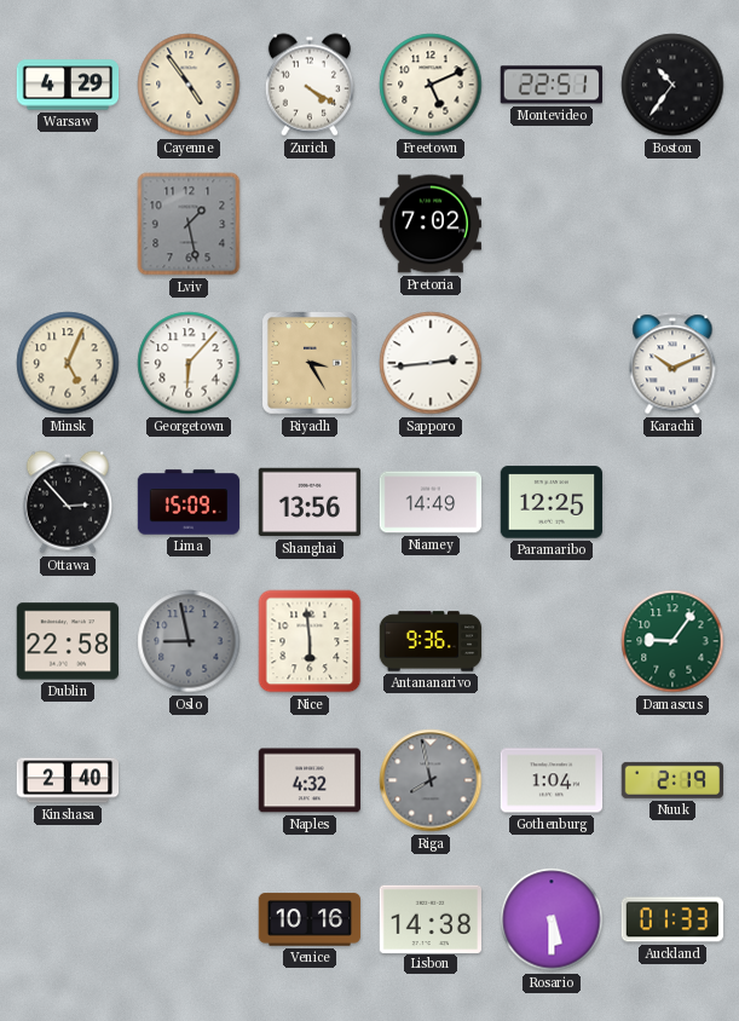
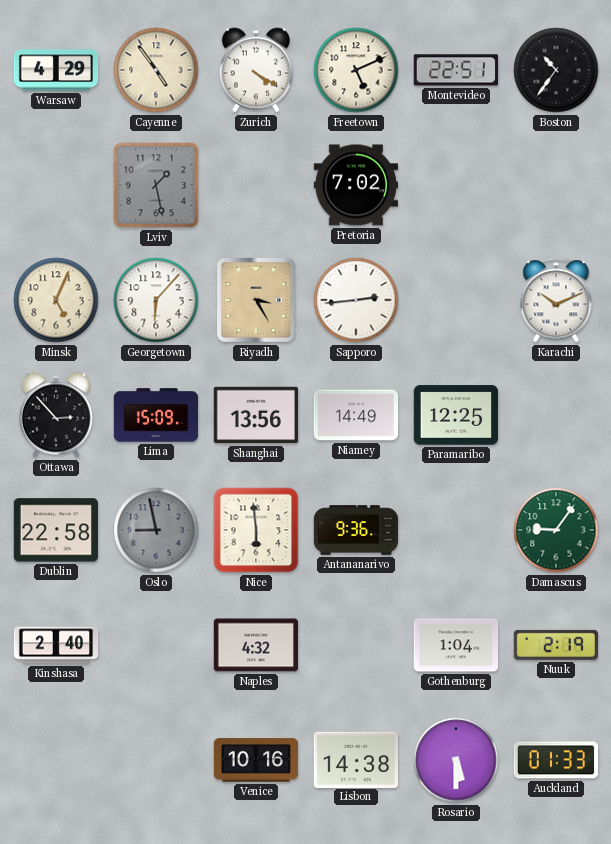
Riga: 7:58 -> none (431, 780)
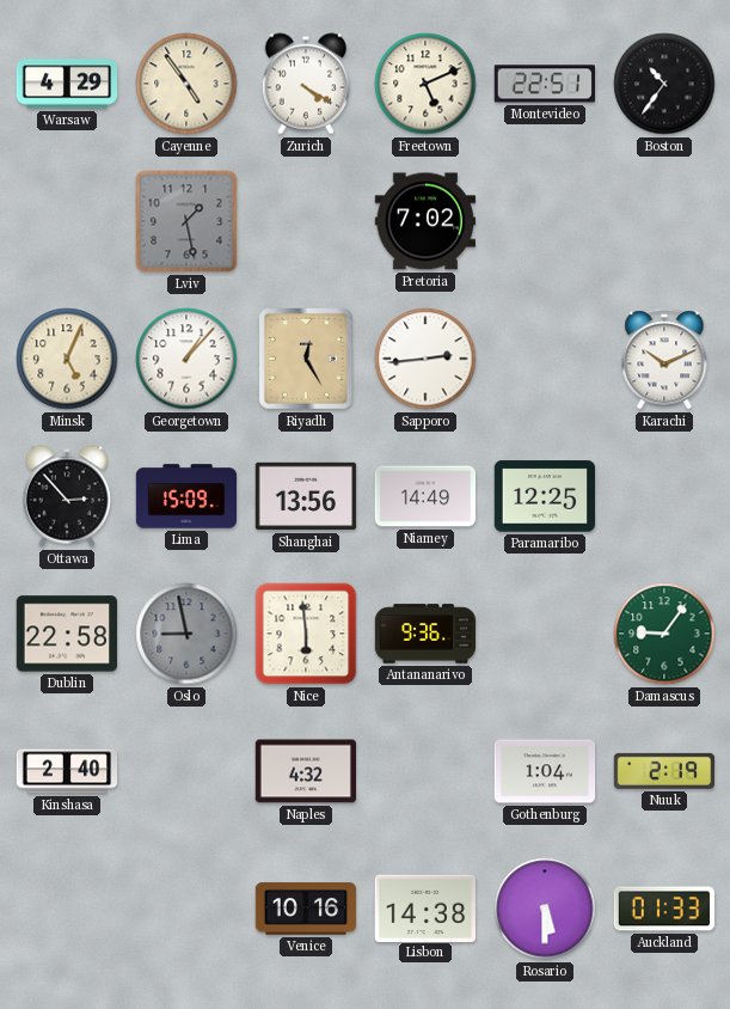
Georgetown: 6:07 -> 1:07 (186, 359)
Riyadh: 3:25 -> 12:25 (307, 359)
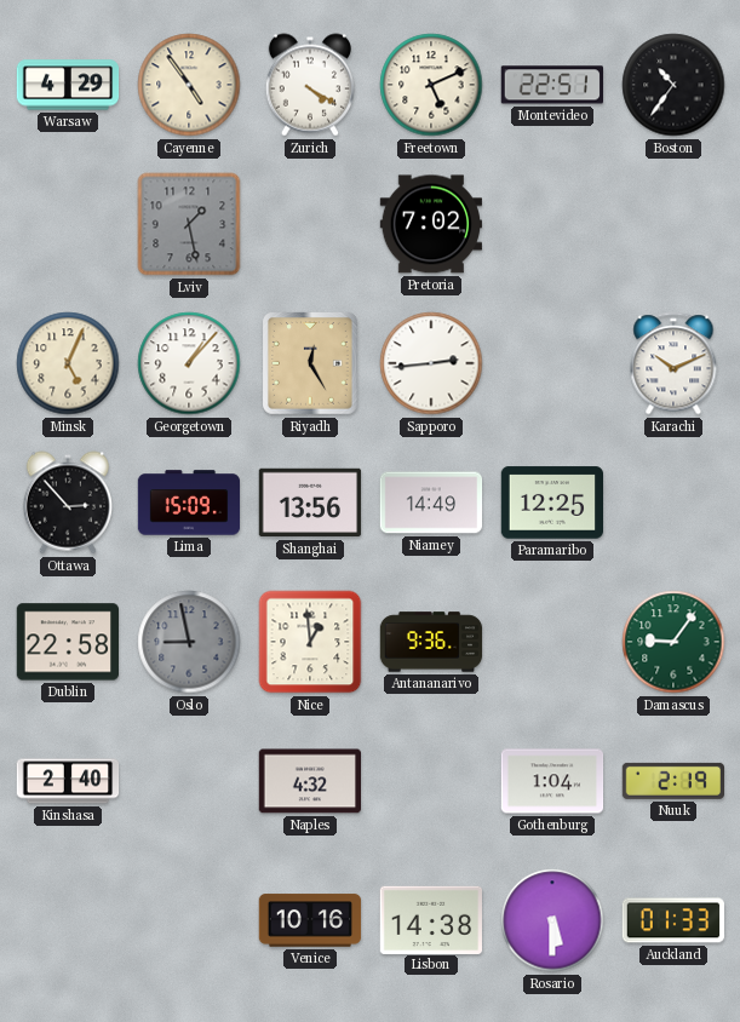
Nice: 5:59 -> 12:59 (310, 642)
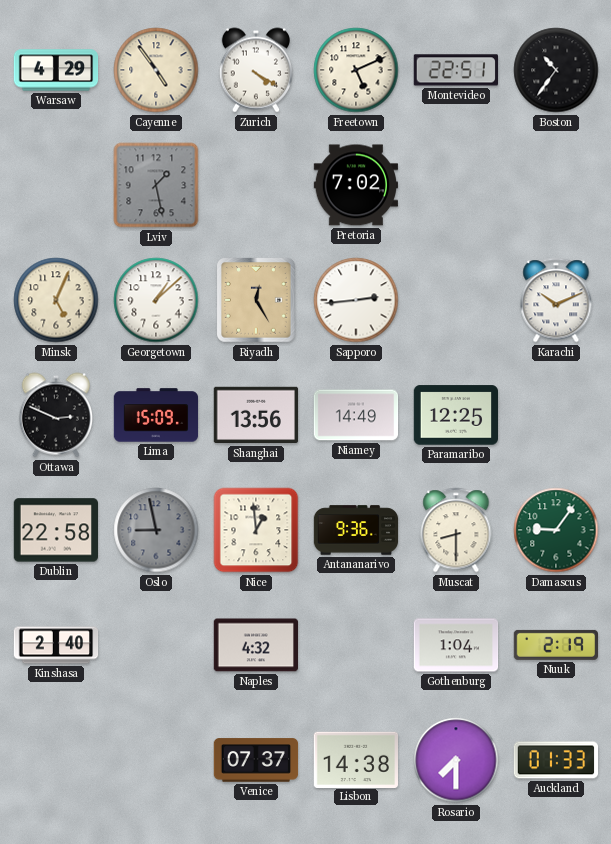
Georgetown: 1:07 -> 1:08 (156, 300)
Ottawa: 2:53 -> 2:49 (55, 415)
Muscat: none -> 8:30 (456, 530)
Venice: 10:16 -> 07:37 (256, 760)
Rosario: 5:30 -> 7:30 (456, 760)
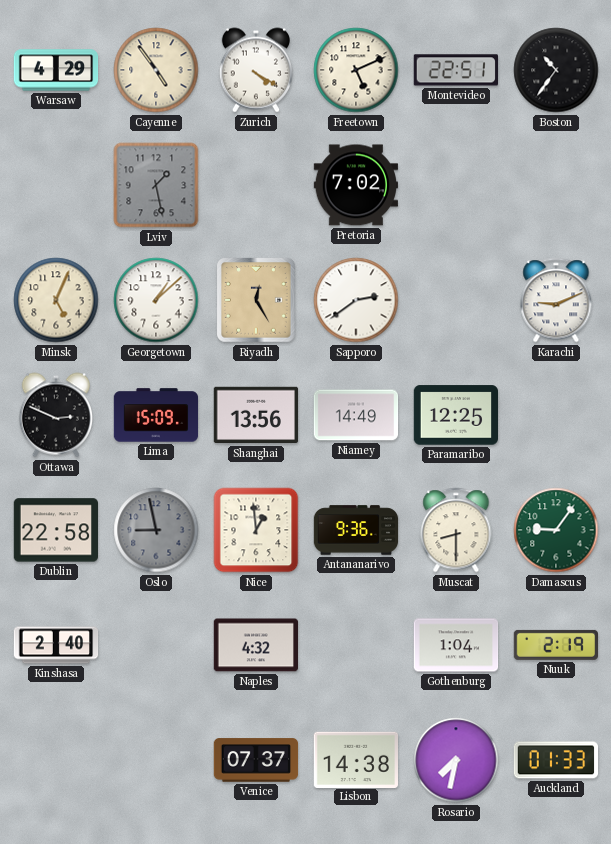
Sapporo: 2:44 -> 2:39 (356, 300)
Karachi: 10:11 -> 9:11 (556, 300)
Rosario: 7:30 -> 7:32 (456, 760)
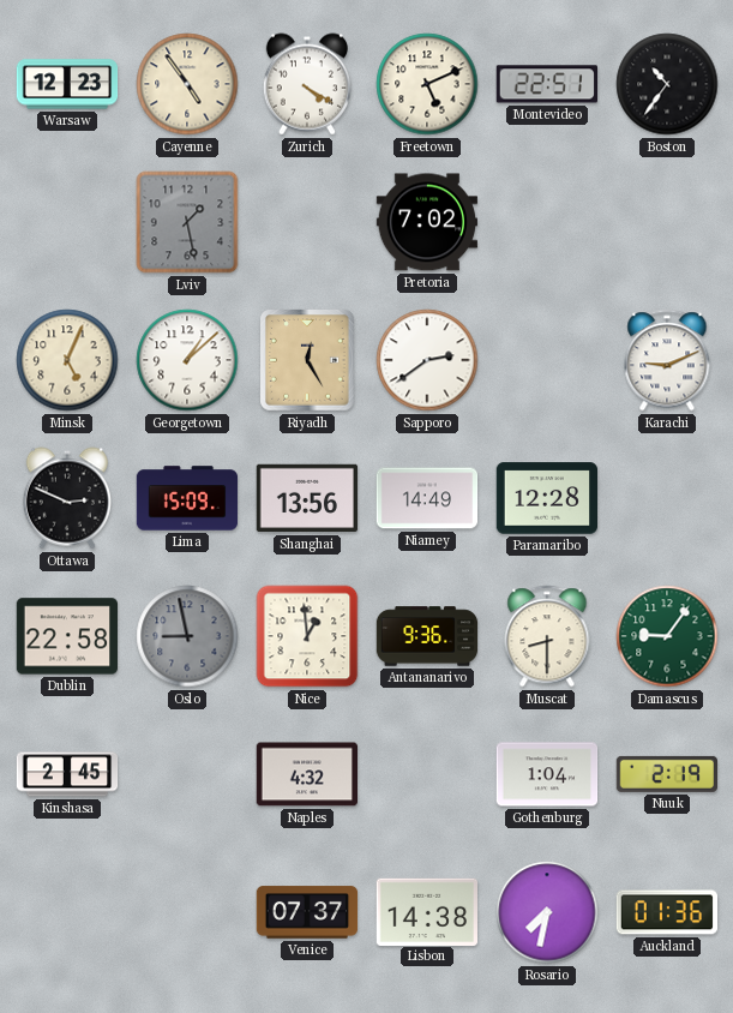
Warsaw: 4:29 -> 12:23 (67, 84)
Paramaribo: 12:25 -> 12:28 (547, 498)
Kinshasa: 2:40 -> 2:45 (67, 774)
Auckland: 01:33 -> 01:36 (667, 912)
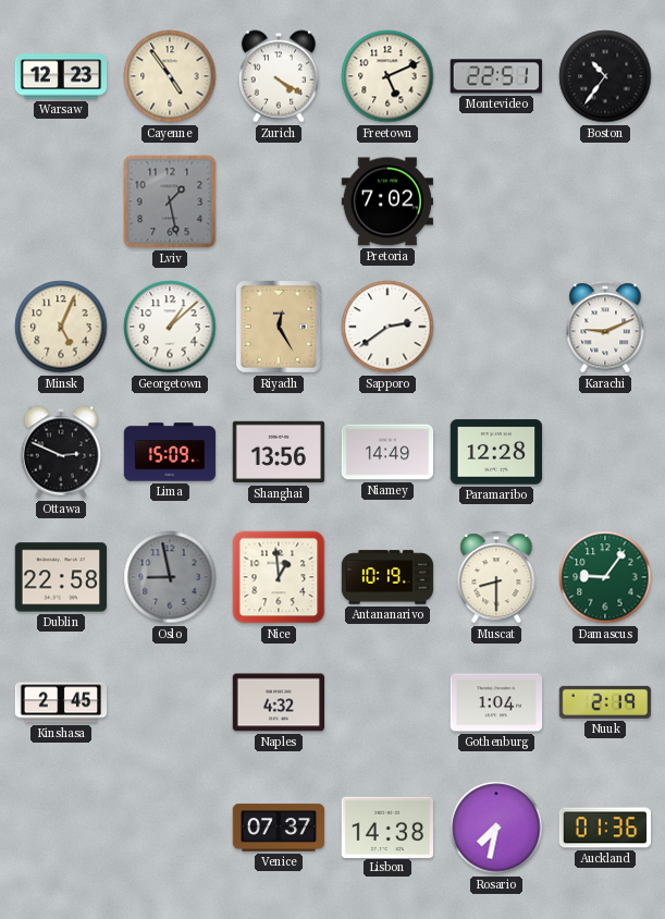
Antananarivo: 9:36 -> 10:19 (387, 577)
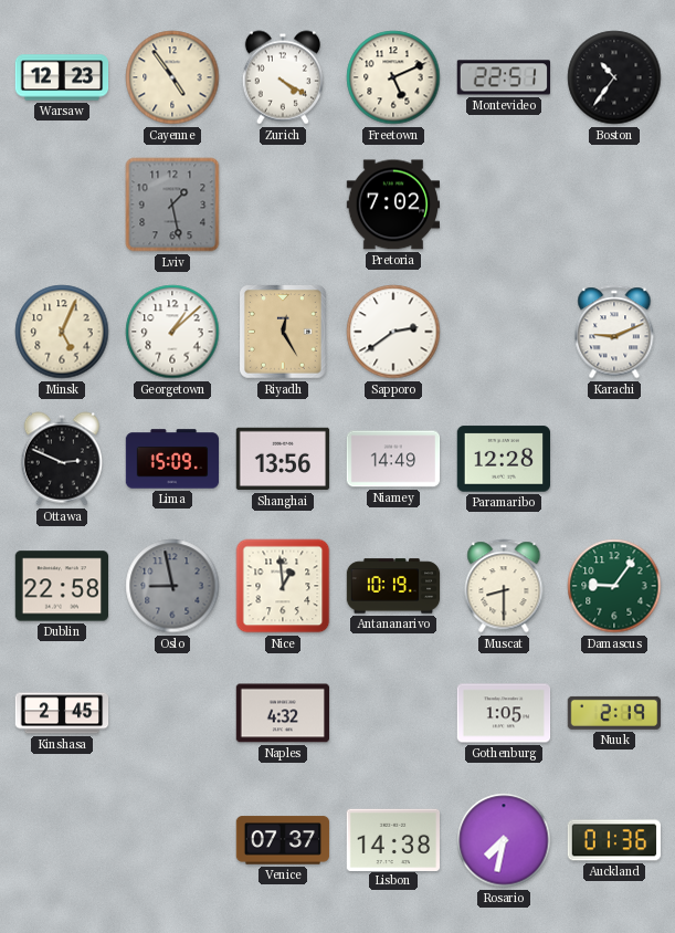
Gothenburg: 1:04 -> 1:05 (504, 713)
